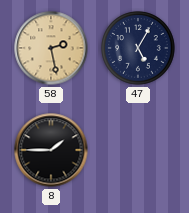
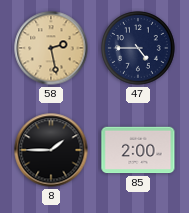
47: 5:05 -> 4:45 (138, 48)
85: none -> 2:00 (138, 150)
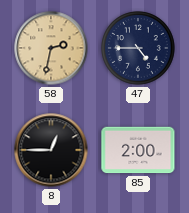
58: 2:28 -> 2:32 (51, 48)
8: 1:45 -> 12:45 (51, 150)
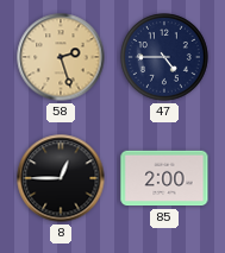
58: 2:32 -> 2:27 (61, 57)
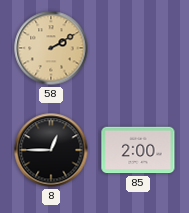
58: 2:27 -> 2:10 (51, 48)
47: 4:45 -> none (164, 57)
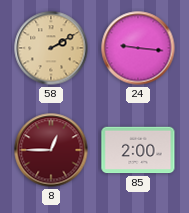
24: none -> 9:16 (138, 48)
8 dial: black -> burgundy (51, 150)
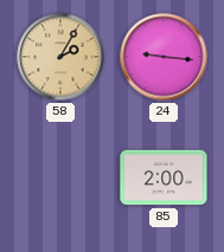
58: 2:10 -> 2:05 (60, 57)
8: 12:45 -> none (51, 150)
